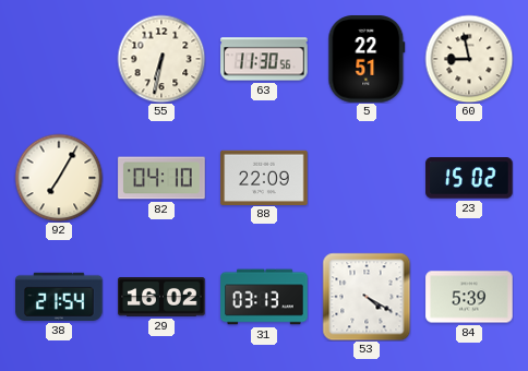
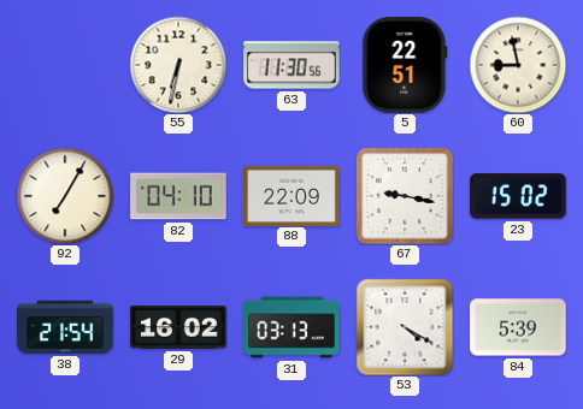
67: none -> 9:17 (406, 197)
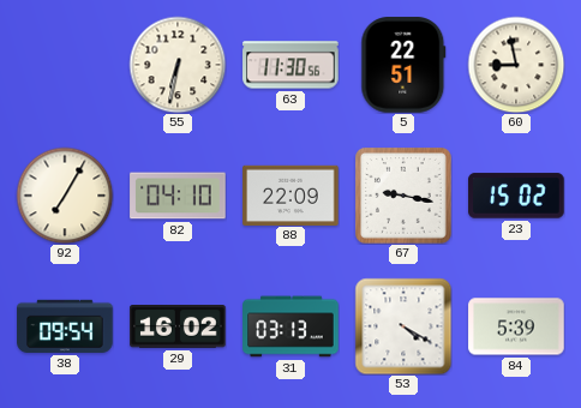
38: 21:54 -> 09:54 (65, 326)
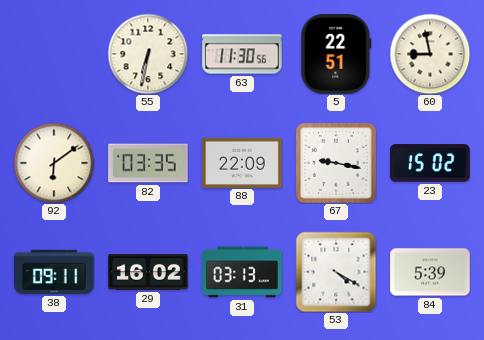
92: 7:05 -> 6:09 (54, 163)
82: 04:10 -> 03:35 (148, 163)
38: 09:54 -> 09:11 (54, 272)
